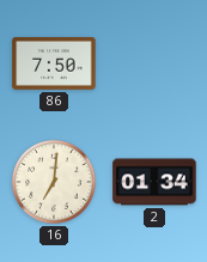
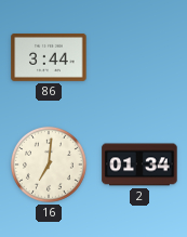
86: 7:50 -> 3:44 (49, 57)
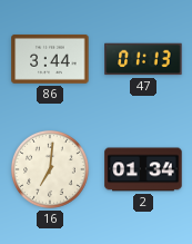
47: none -> 01:13 (143, 59)
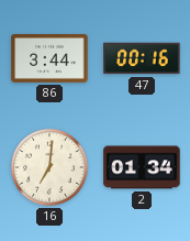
47: 01:13 -> 00:16 (142, 58)
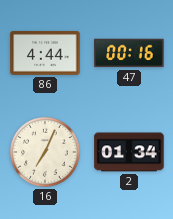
86: 3:44 -> 4:44 (45, 53)
16: 7:01 -> 7:04 (45, 152)
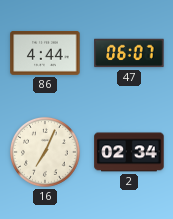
47: 00:16 -> 06:07 (129, 53)
2: 01:34 -> 02:34 (129, 152)
